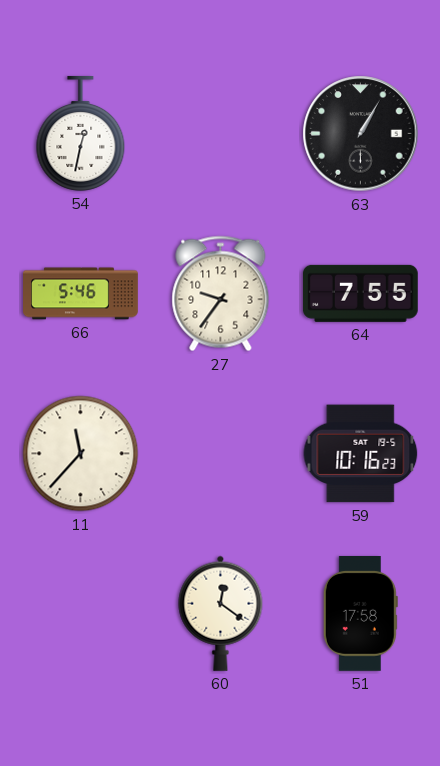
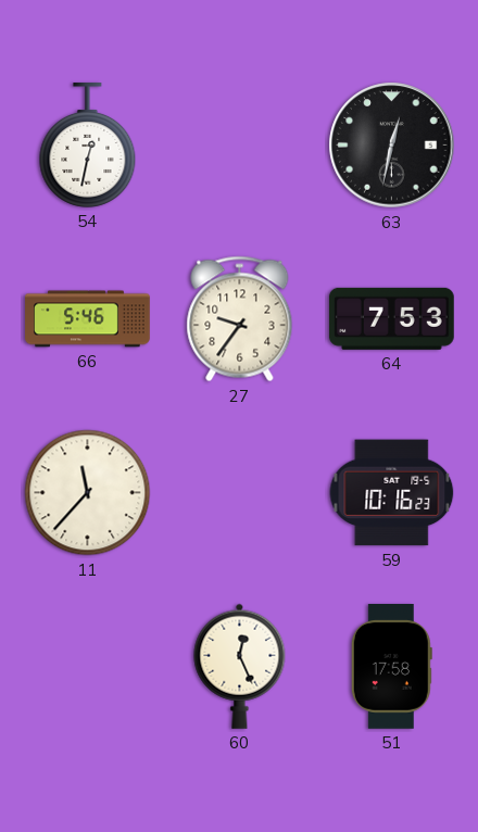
63: 1:05 -> 12:32 (392, 146)
64: 7:55 -> 7:53 (391, 318)
60: 12:21 -> 12:26 (240, 666)
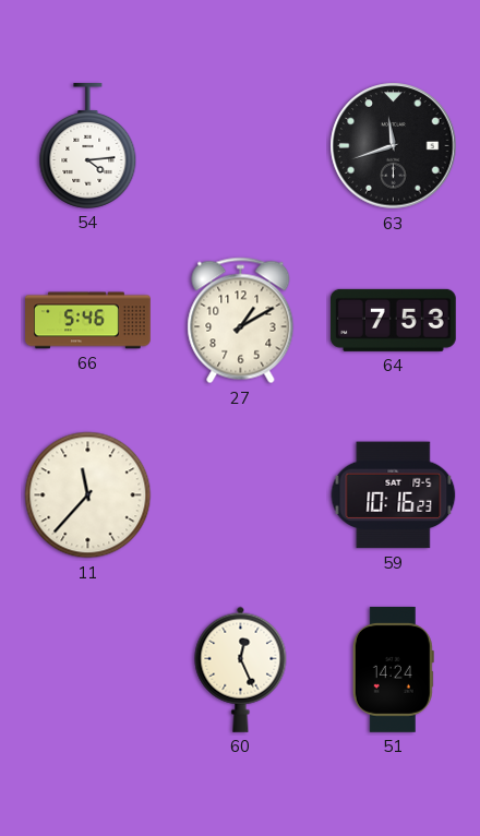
54: 12:32 -> 4:14 (88, 146)
63: 12:32 -> 11:42 (394, 146)
27: 9:36 -> 1:10 (241, 321)
51: 17:58 -> 14:24 (393, 670)
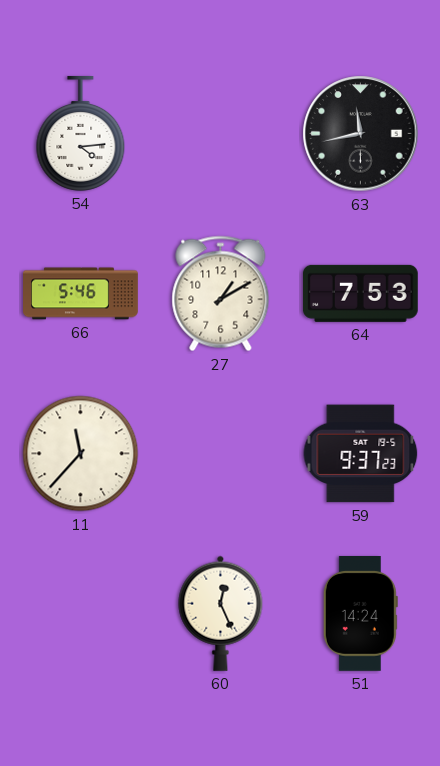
63: 11:42 -> 11:43 (361, 134)
59: 10:16 -> 9:37 (361, 454)
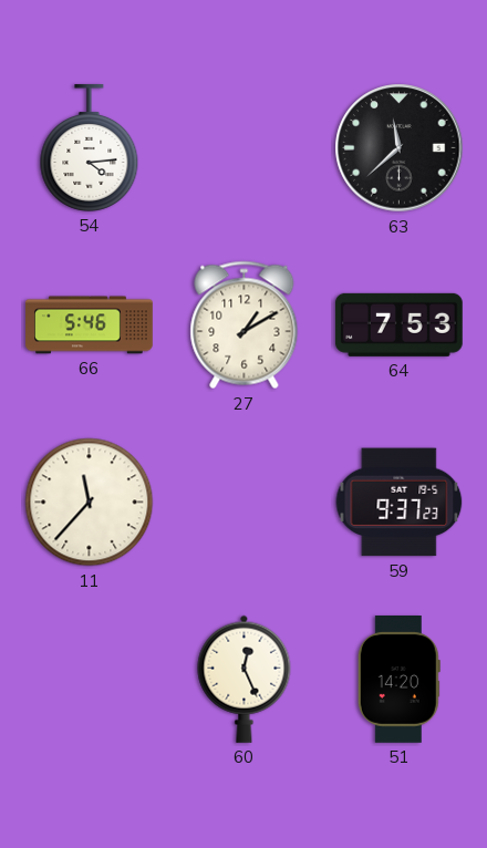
63: 11:43 -> 11:38 (400, 148)
51: 14:24 -> 14:20 (398, 680)
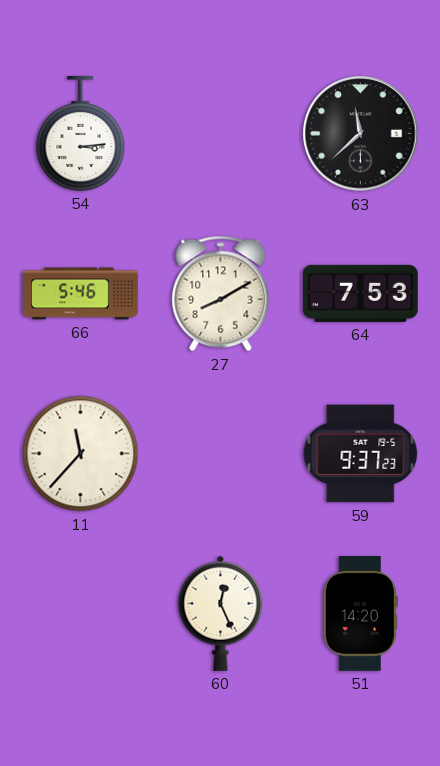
54: 4:14 -> 3:14 (81, 134)
27: 1:10 -> 8:10 (221, 294)
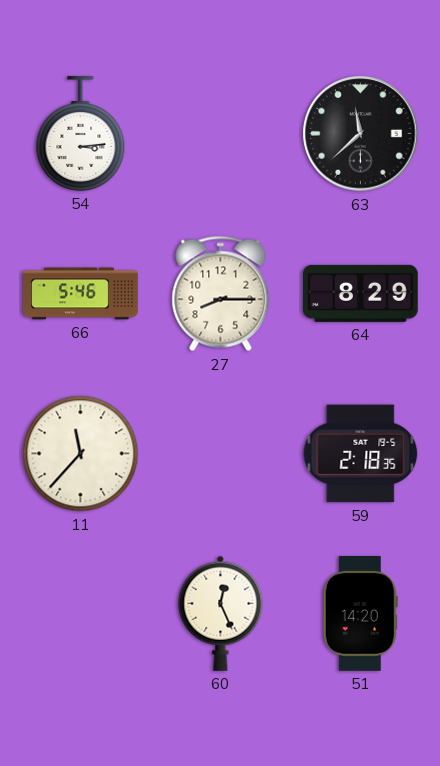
27: 8:10 -> 8:15 (221, 294)
64: 7:53 -> 8:29 (360, 293)
59: 9:37 -> 2:18 (361, 454)
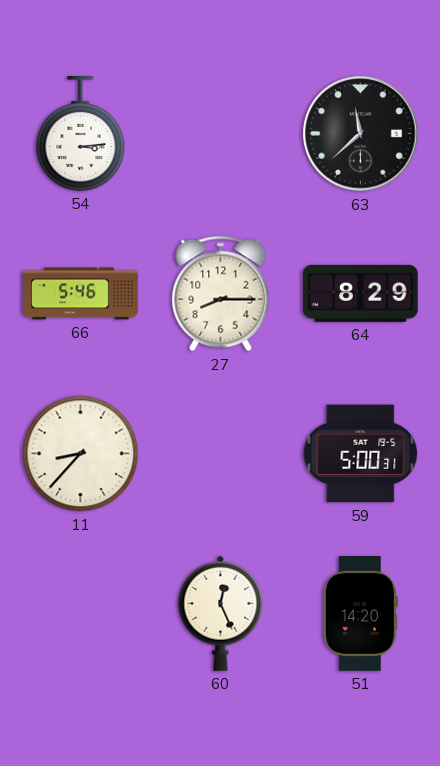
11: 11:37 -> 8:37 (81, 454)
59: 2:18 -> 5:00 (361, 454)
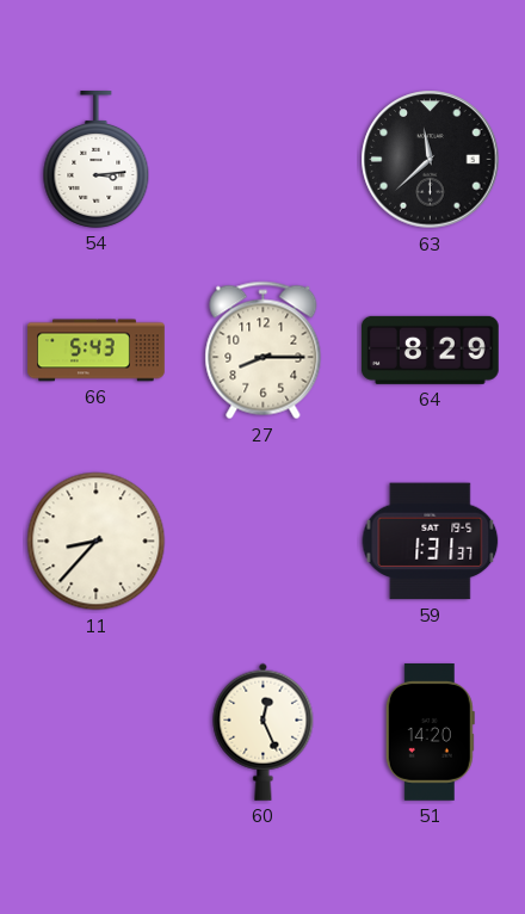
66: 5:46 -> 5:43 (97, 351)
59: 5:00 -> 1:31 (431, 542)
